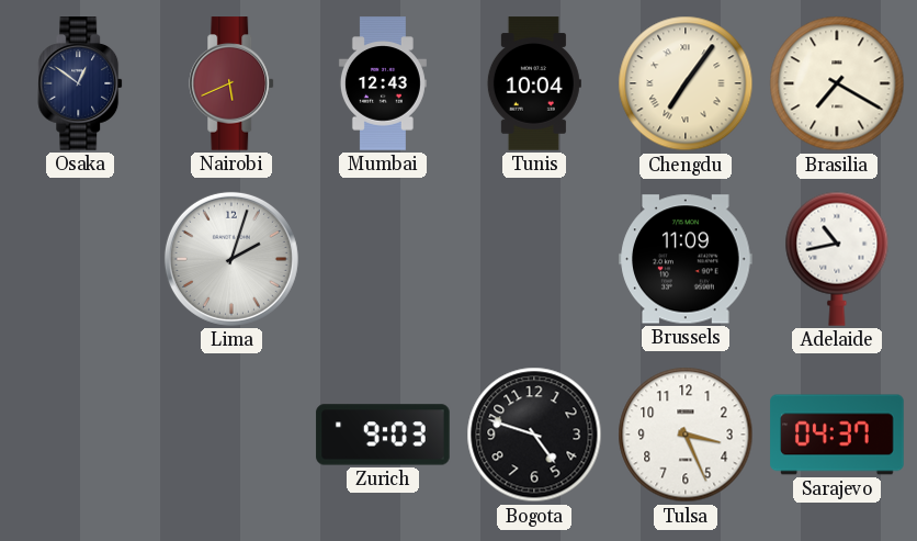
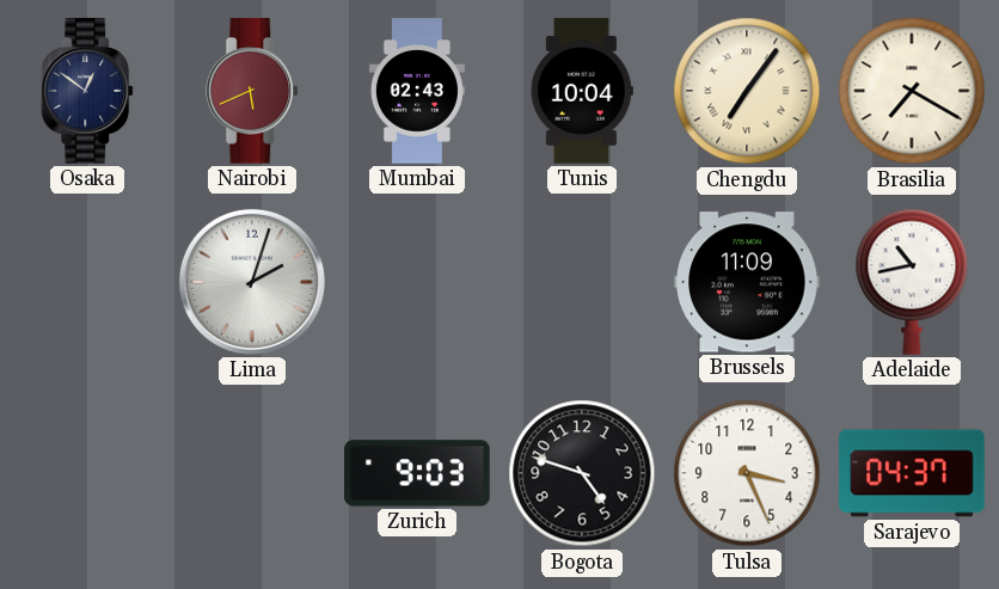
Mumbai: 12:43 -> 02:43 (417, 91)
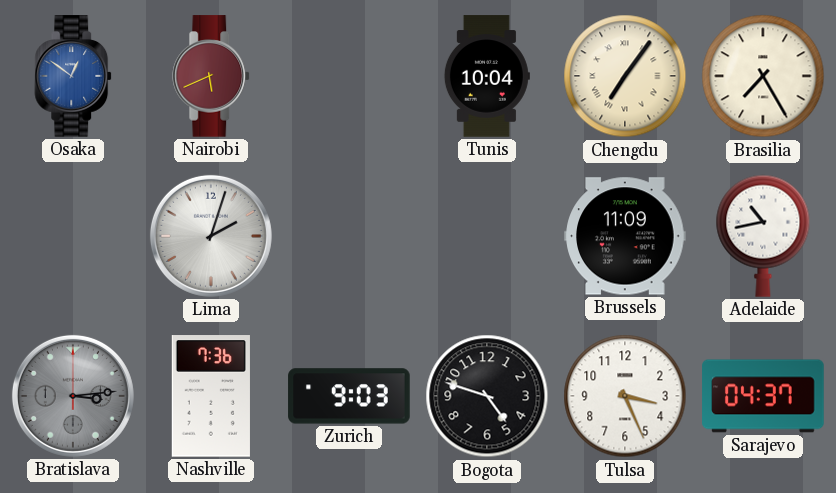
Osaka dial: navy -> blue (74, 76)
Mumbai: 02:43 -> none (417, 91)
Brasilia: 7:20 -> 7:25 (763, 76)
Bratislava: none -> 3:14 (73, 396)
Nashville: none -> 7:36 (211, 396)
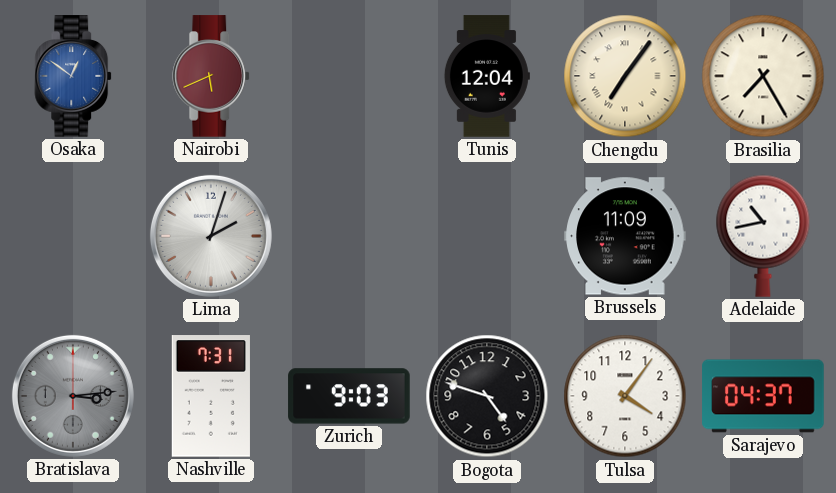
Tunis: 10:04 -> 12:04 (487, 76)
Nashville: 7:36 -> 7:31 (211, 396)
Tulsa: 3:26 -> 4:06 (625, 396)
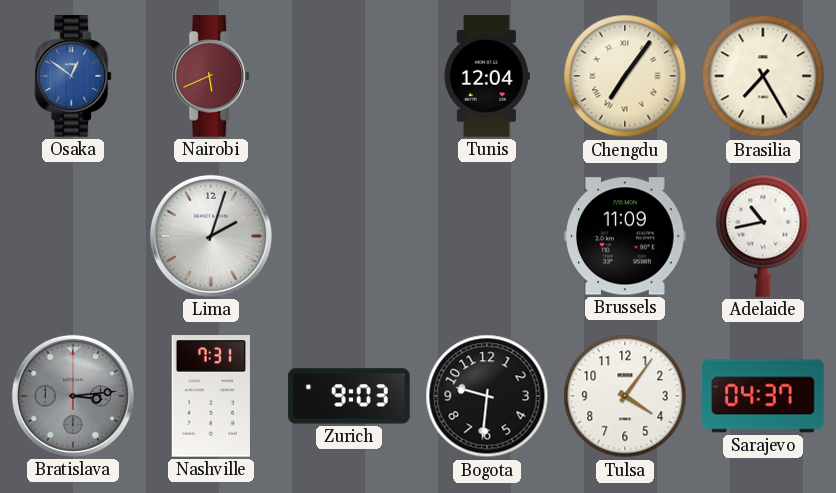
Bogota: 4:48 -> 9:31 (487, 396)
